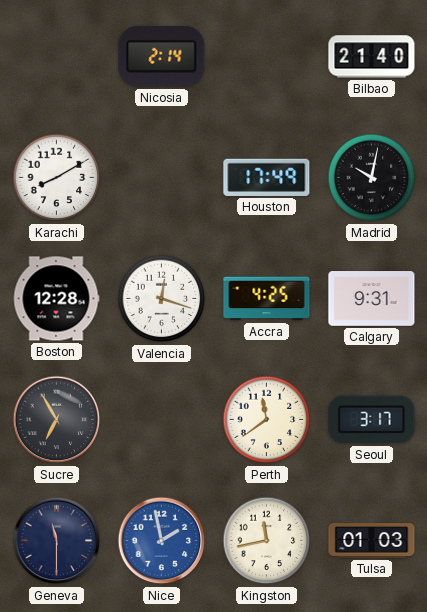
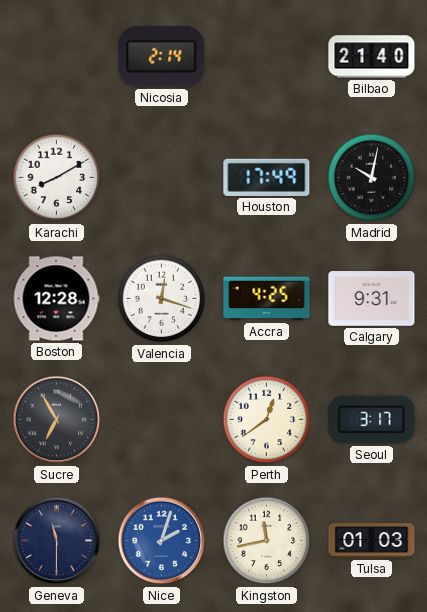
Perth: 11:39 -> 12:39 (267, 420)
Nice: 1:58 -> 2:03 (162, 541)
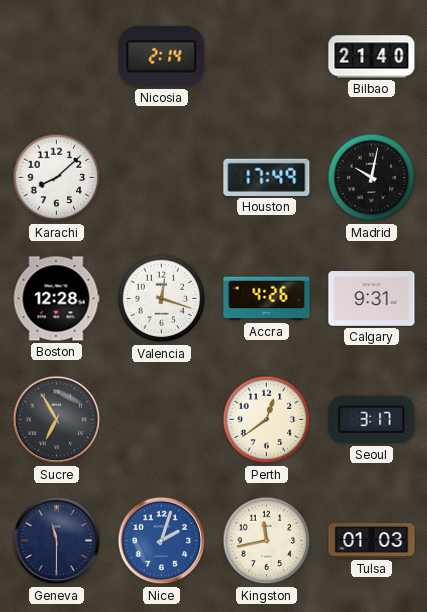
Karachi: 8:10 -> 8:08 (57, 178)
Accra: 4:25 -> 4:26 (267, 299)
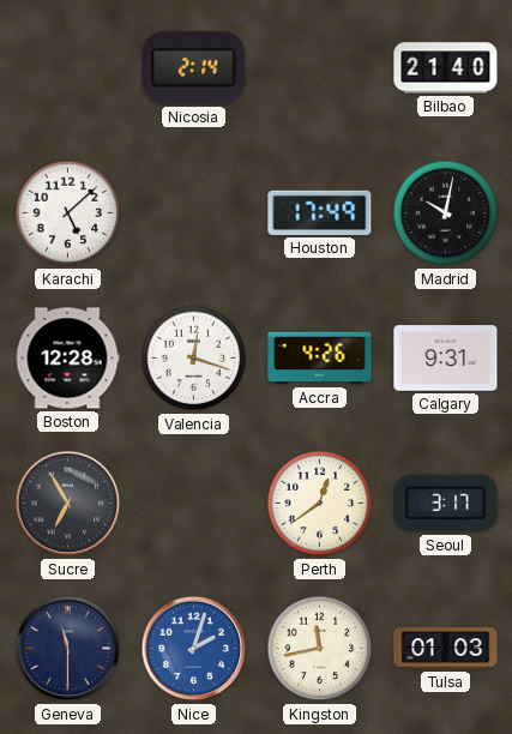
Karachi: 8:08 -> 5:08 (68, 213)
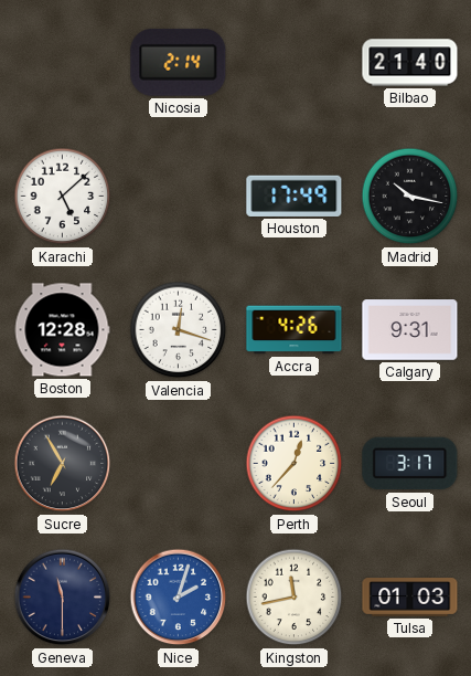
Madrid: 10:02 -> 10:17 (410, 197)
Perth: 12:39 -> 12:37 (295, 464)
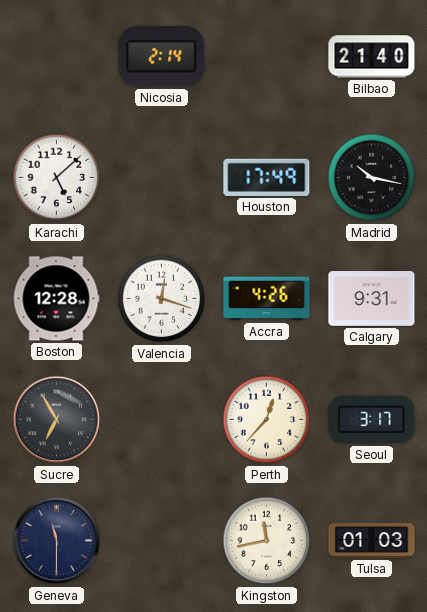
Nice: 2:03 -> none (179, 598)
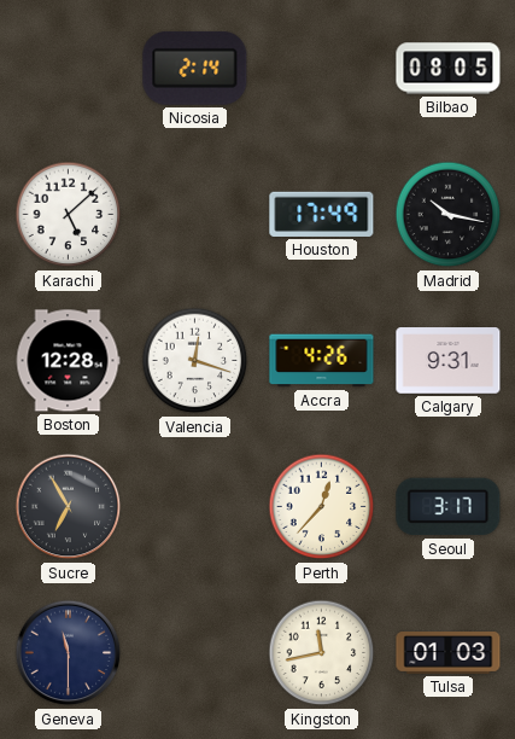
Bilbao: 21:40 -> 08:05 (449, 69)
